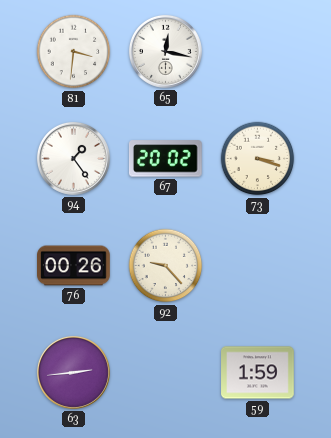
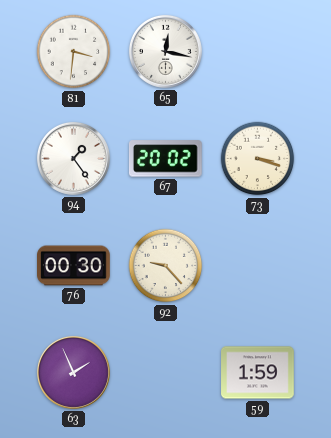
76: 00:26 -> 00:30 (74, 266)
63: 2:44 -> 1:56 (73, 372)
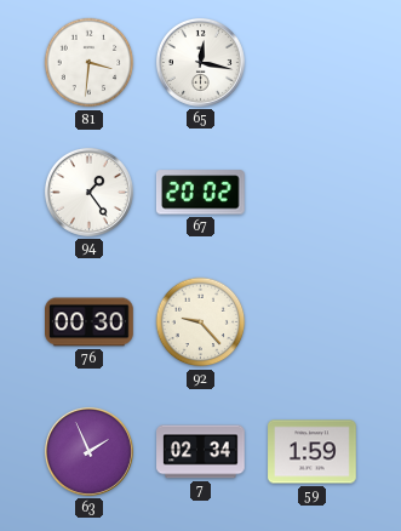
73: 3:18 -> none (258, 159)
7: none -> 02:34 (201, 452)
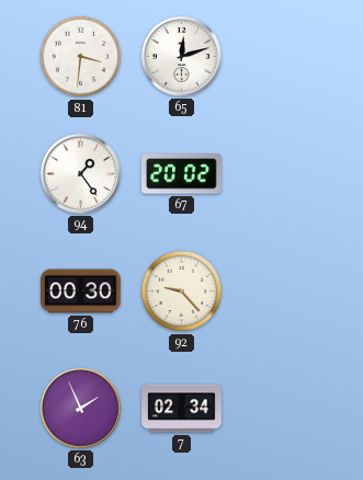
65: 12:17 -> 12:12 (181, 56)
59: 1:59 -> none (313, 452)
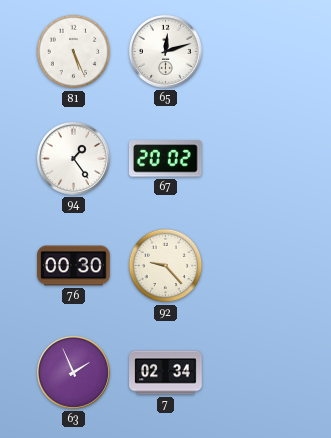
81: 3:31 -> 5:26 (74, 52)
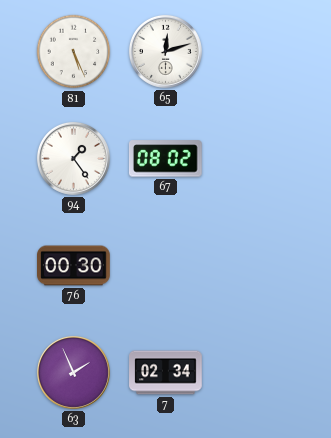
67: 20:02 -> 08:02 (165, 159)
92: 9:23 -> none (166, 266)
